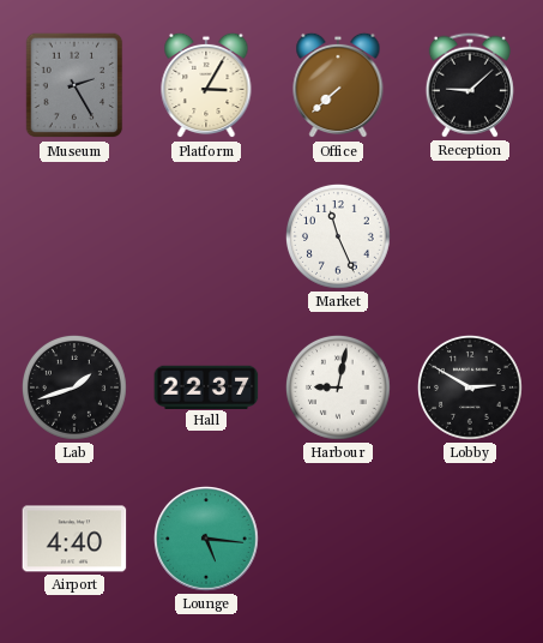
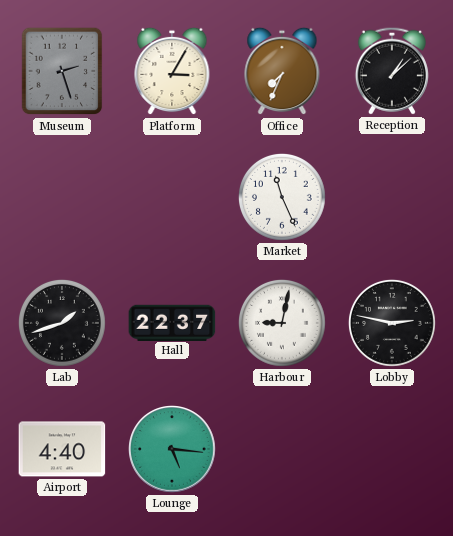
Museum: 2:25 -> 2:27 (62, 71)
Office: 7:38 -> 7:34 (282, 71)
Reception: 9:08 -> 1:08 (392, 71)
Lobby: 2:50 -> 2:47 (392, 324)
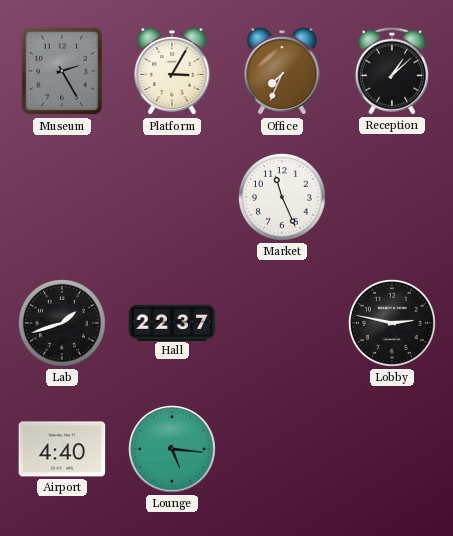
Museum: 2:27 -> 2:25 (62, 71)
Harbour: 9:02 -> none (282, 324)
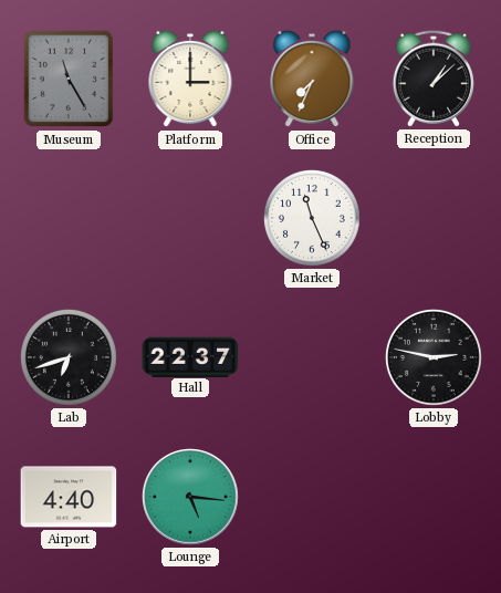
Museum: 2:25 -> 11:25 (69, 79)
Platform: 3:05 -> 3:00 (190, 79)
Lab: 1:42 -> 6:42 (69, 358)
